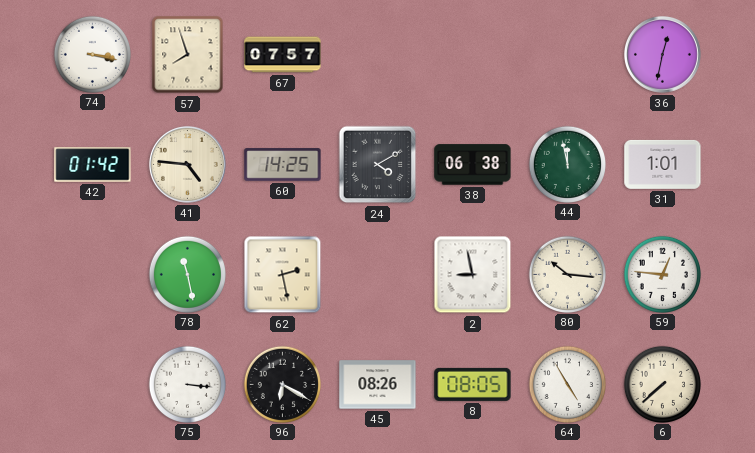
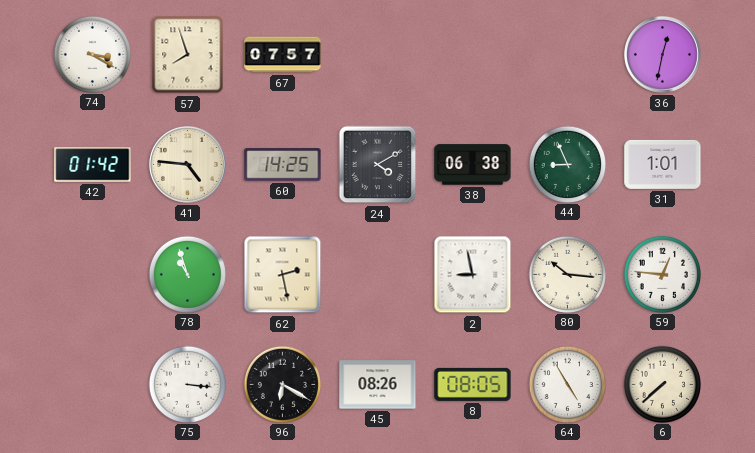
74: 3:17 -> 3:20 (92, 54)
44: 11:58 -> 8:56 (567, 164)
78: 11:28 -> 10:57 (187, 274)
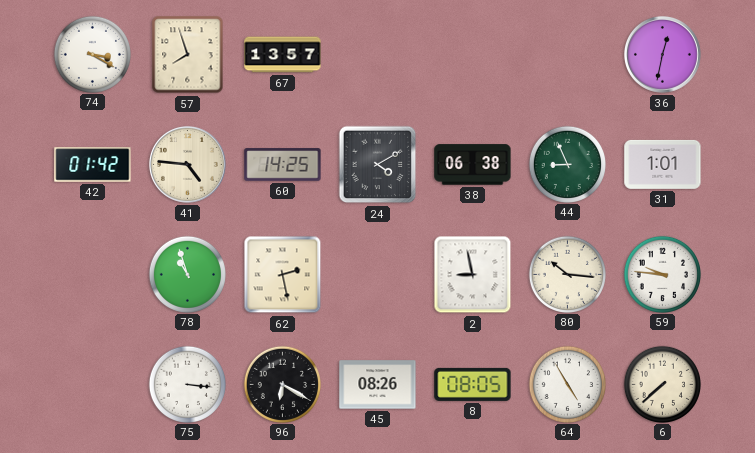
67: 07:57 -> 13:57 (283, 55)
59: 12:46 -> 9:46 (662, 274)
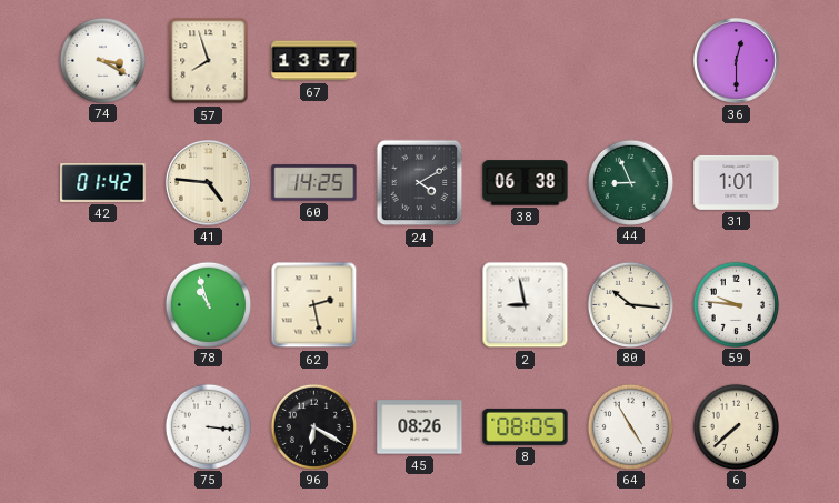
36: 12:32 -> 12:30 (736, 60)
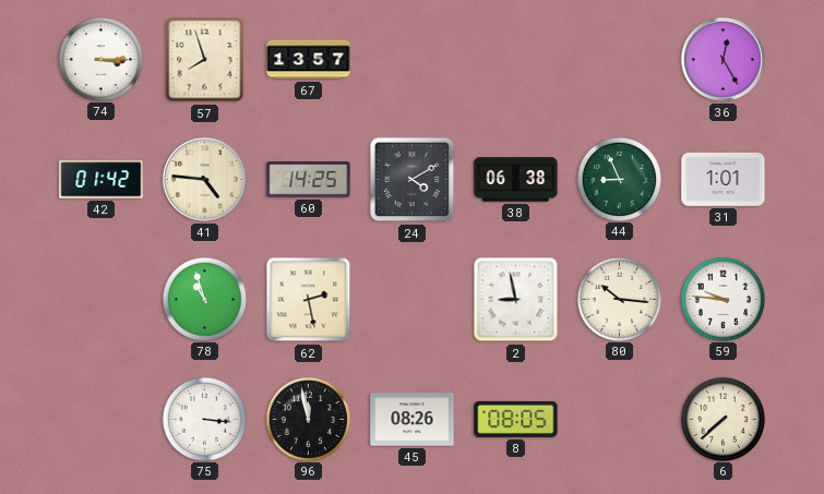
74: 3:20 -> 3:15 (100, 59)
36: 12:30 -> 12:25 (723, 59)
96: 6:20 -> 11:58 (308, 419)
64: 4:55 -> none (630, 426)
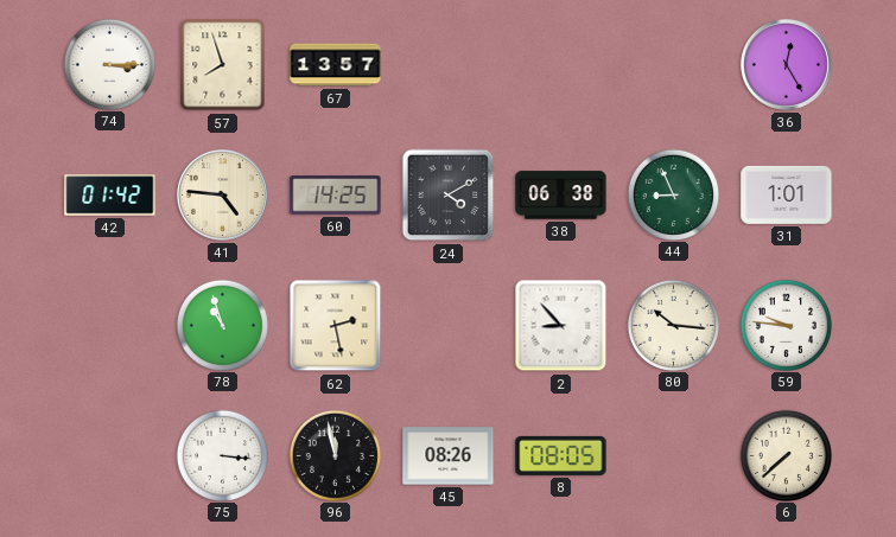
2: 8:58 -> 8:53 (561, 326)
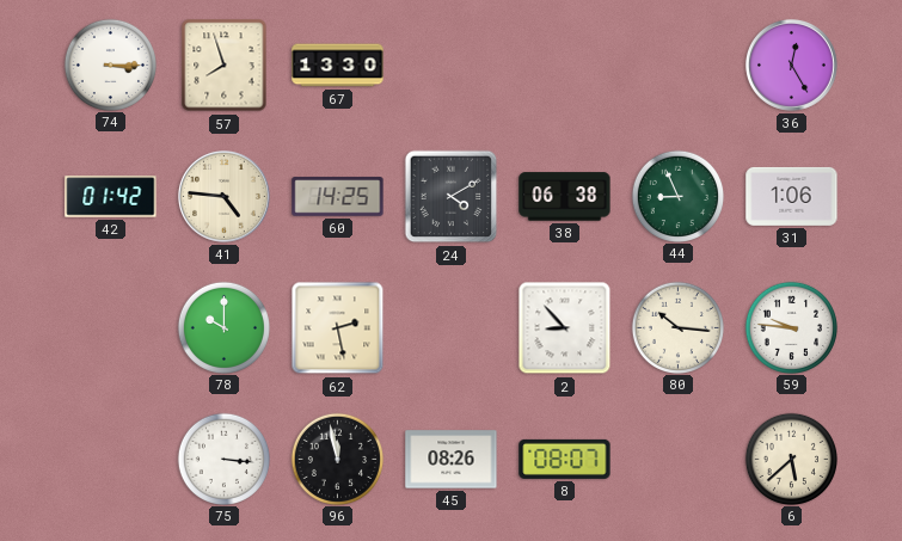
67: 13:57 -> 13:30 (338, 66)
31: 1:01 -> 1:06 (792, 196)
78: 10:57 -> 10:00 (223, 327)
8: 08:05 -> 08:07 (565, 459)
6: 7:38 -> 5:38 (791, 459)
